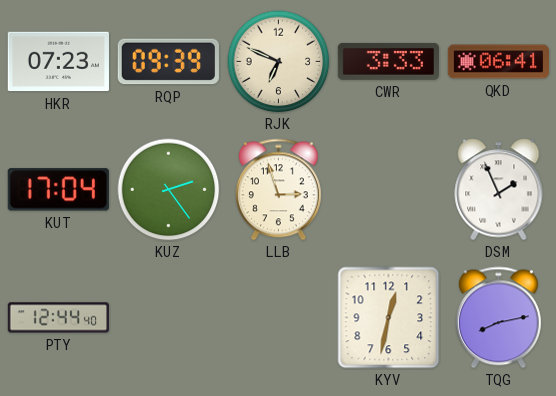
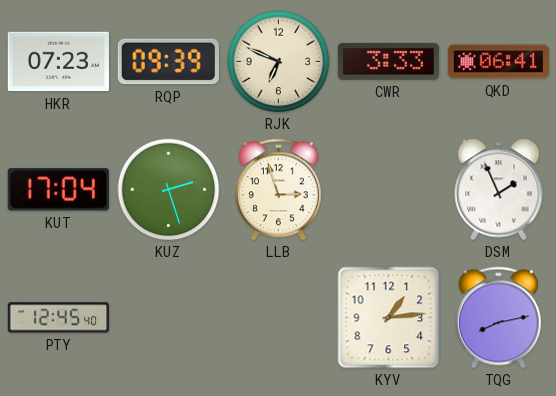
KUZ: 2:24 -> 2:27 (169, 190)
PTY: 12:44 -> 12:45 (58, 318)
KYV: 12:32 -> 1:14 (389, 318)
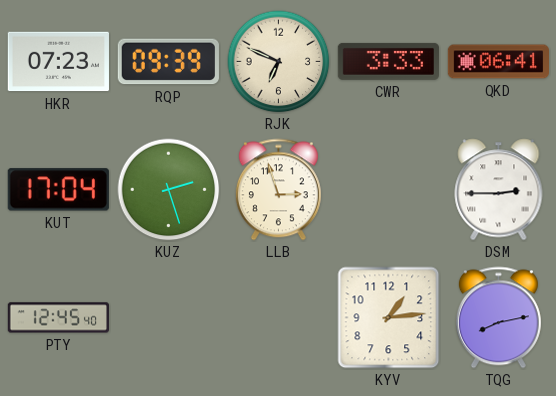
DSM: 1:56 -> 2:45 (499, 190)
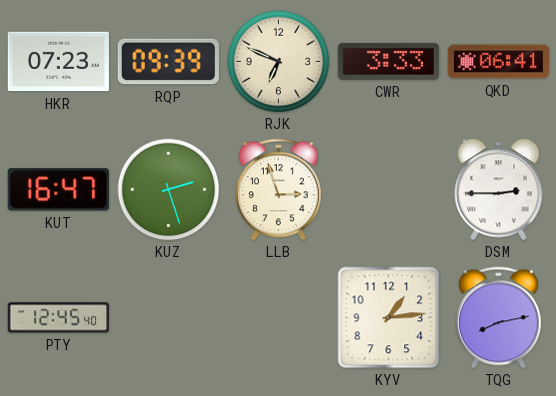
KUT: 17:04 -> 16:47 (58, 190)
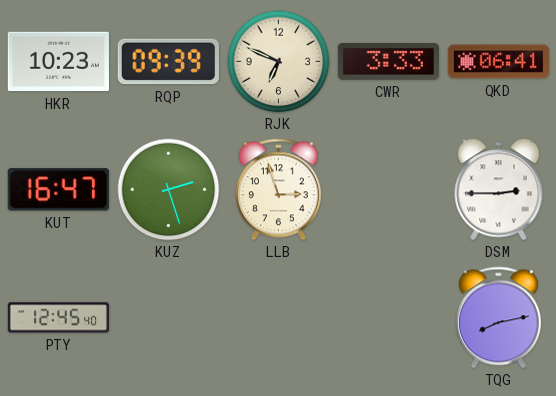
HKR: 07:23 -> 10:23 (58, 62)
KYV: 1:14 -> none (389, 318)
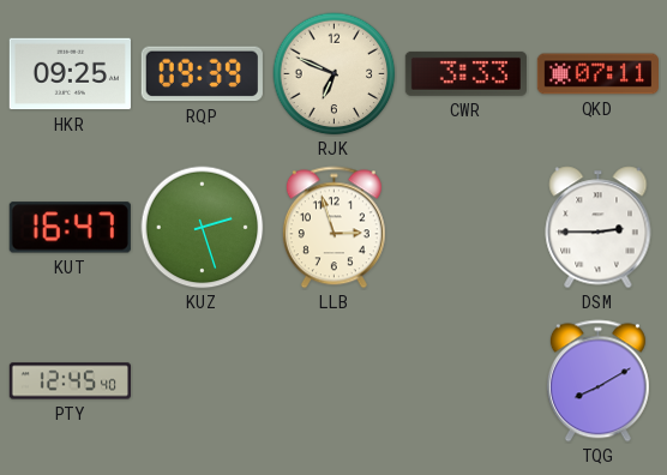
HKR: 10:23 -> 09:25 (70, 74)
QKD: 06:41 -> 07:11 (597, 74)
TQG: 8:13 -> 8:10 (597, 381)
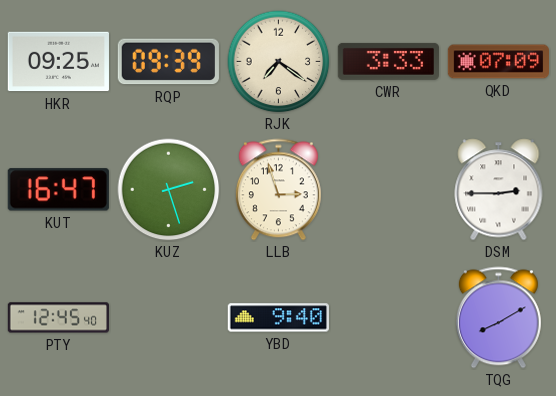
RJK: 6:49 -> 7:21 (279, 62)
QKD: 07:11 -> 07:09 (498, 62)
YBD: none -> 9:40 (278, 318)
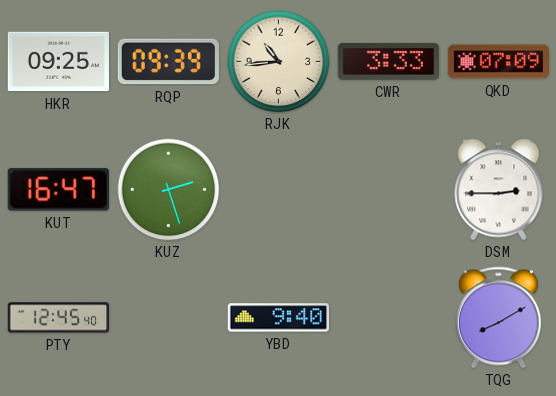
RJK: 7:21 -> 10:44 (279, 62)
LLB: 2:57 -> none (278, 190)
